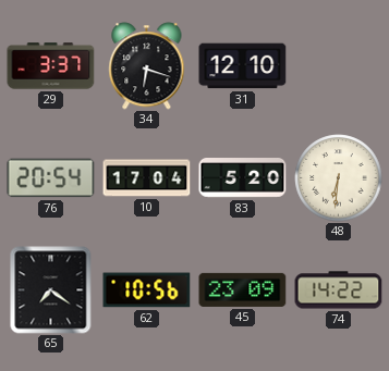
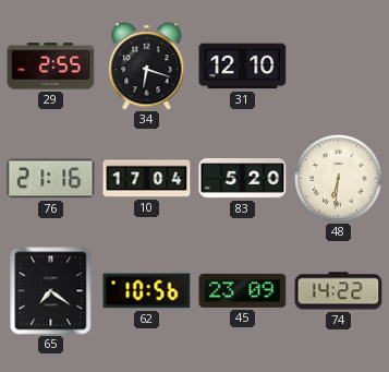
29: 3:37 -> 2:55 (51, 67)
76: 20:54 -> 21:16 (51, 179)
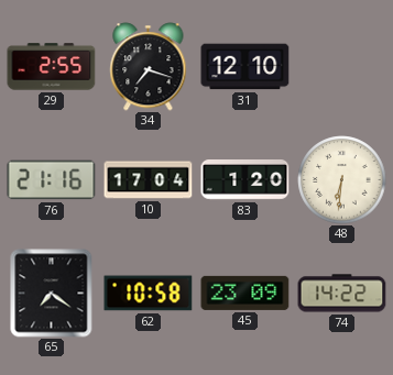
34: 6:18 -> 7:18 (149, 67)
83: 5:20 -> 1:20 (245, 180)
62: 10:56 -> 10:58 (149, 294)
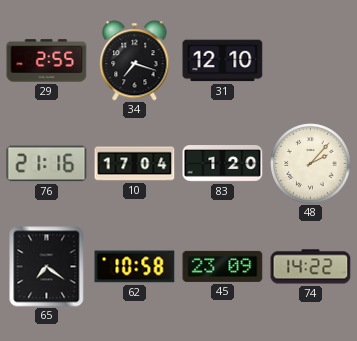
48: 6:31 -> 2:07 (311, 164)
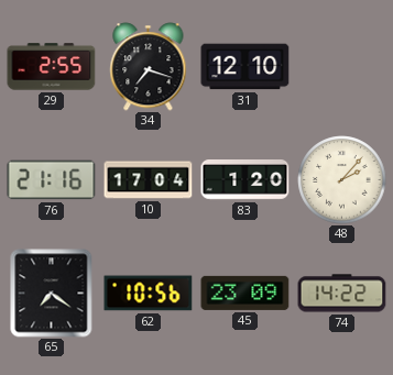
62: 10:58 -> 10:56 (149, 294)
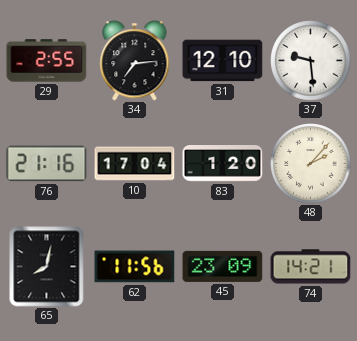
34: 7:18 -> 7:14 (135, 61)
37: none -> 9:29 (311, 61)
65: 7:21 -> 8:02 (47, 267)
62: 10:56 -> 11:56 (135, 267)
74: 14:22 -> 14:21 (311, 267)
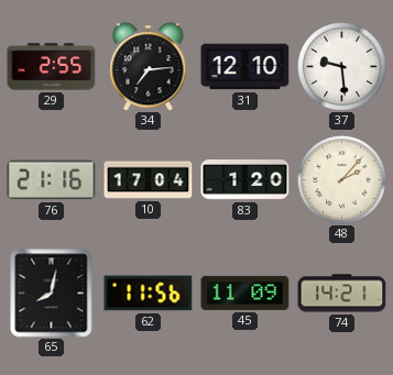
45: 23:09 -> 11:09 (245, 293)
